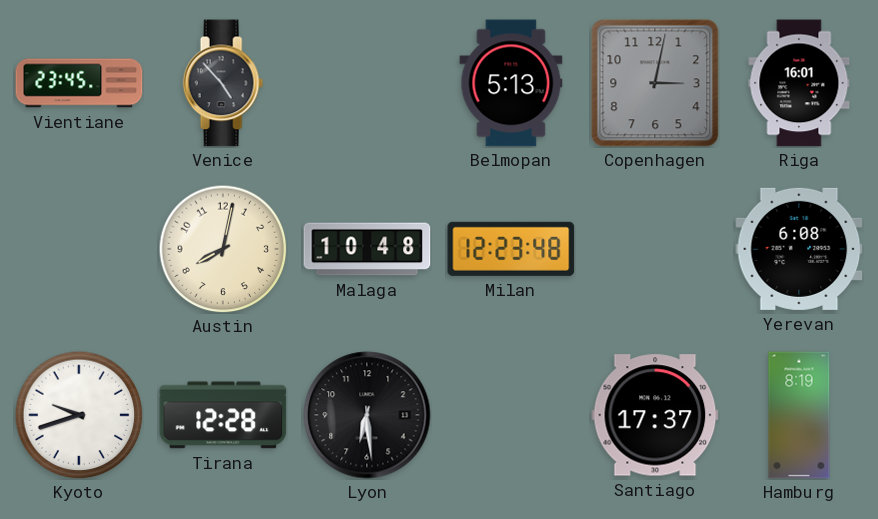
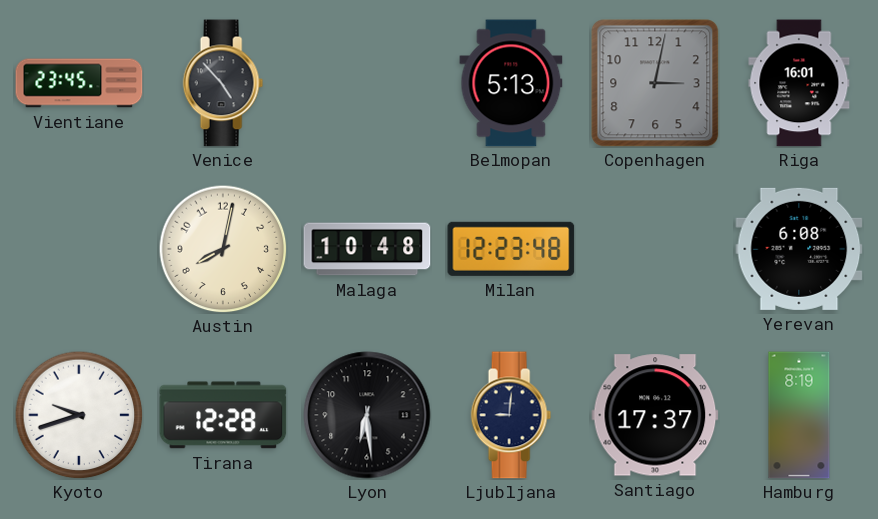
Ljubljana: none -> 9:01 (511, 415)
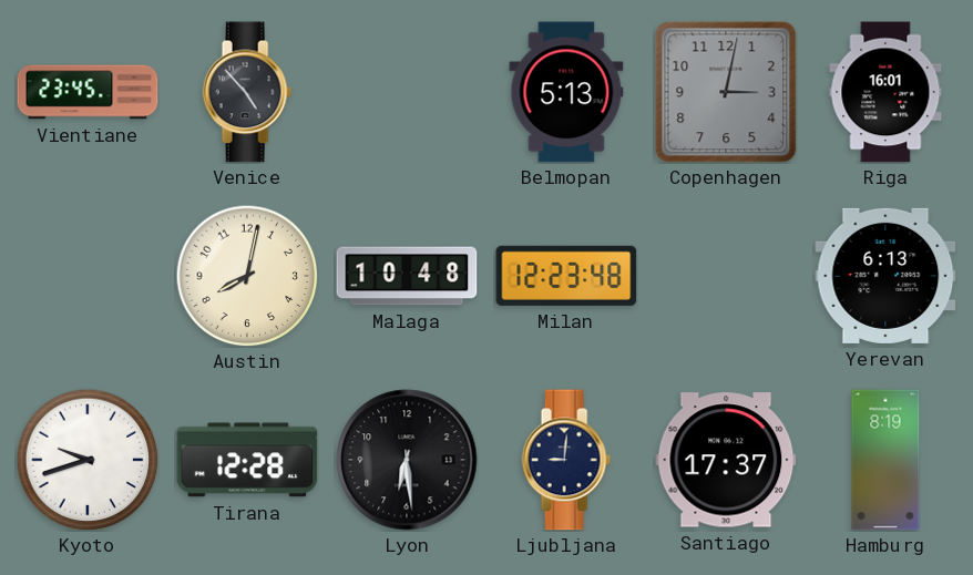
Yerevan: 6:08 -> 6:13 (885, 276)
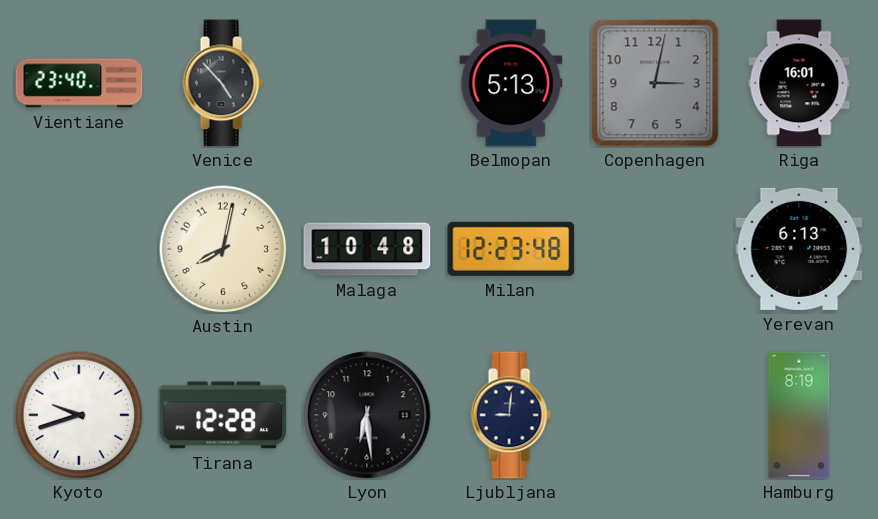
Vientiane: 23:45 -> 23:40 (79, 83)
Santiago: 17:37 -> none (726, 460)
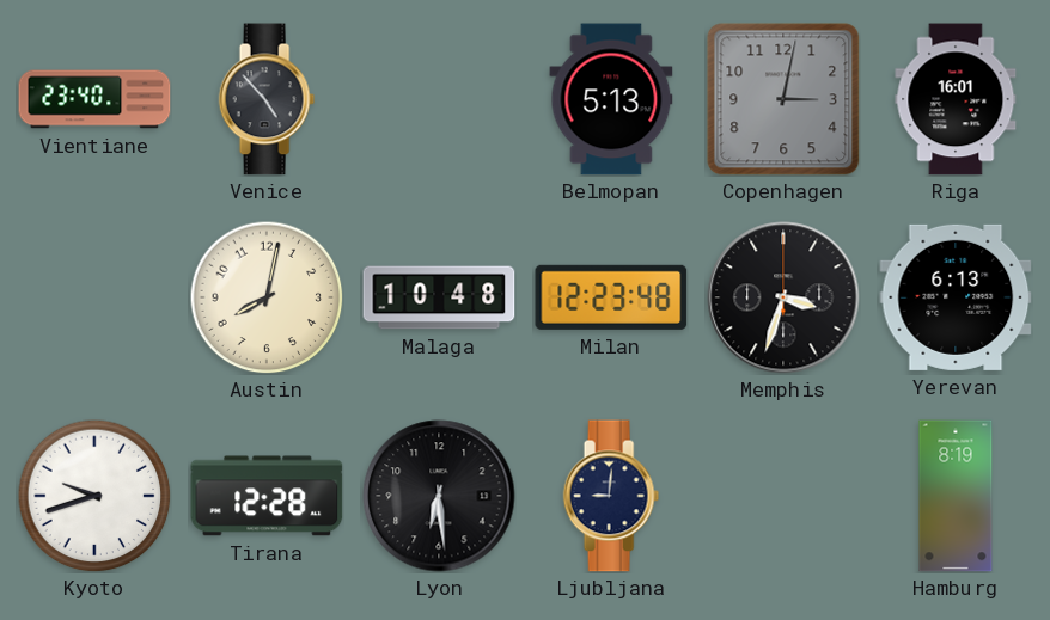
Memphis: none -> 3:33 (783, 297)
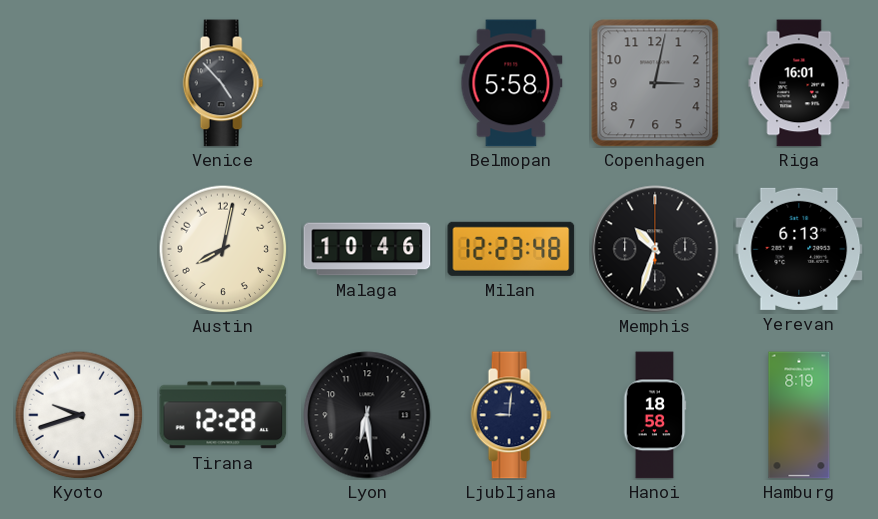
Vientiane: 23:40 -> none (94, 99)
Belmopan: 5:13 -> 5:58 (511, 83)
Malaga: 10:48 -> 10:46 (367, 249)
Memphis: 3:33 -> 10:33 (655, 249)
Hanoi: none -> 18:58 (655, 415)
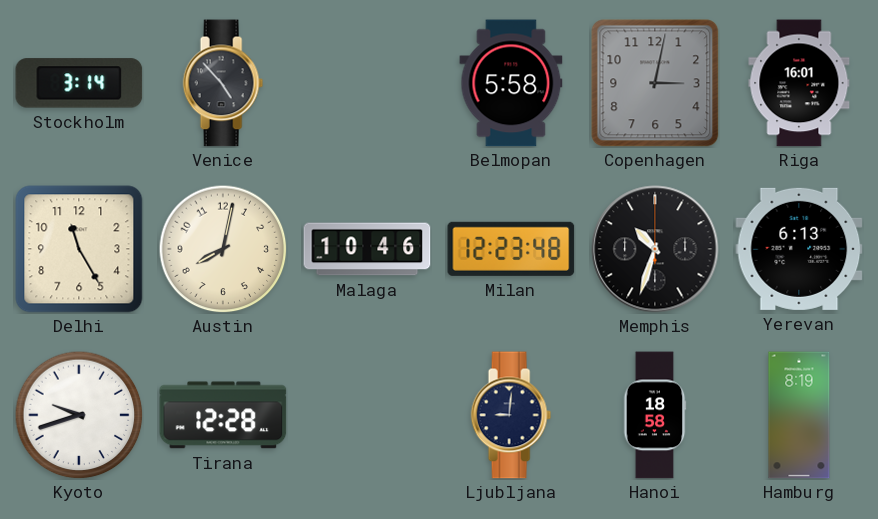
Stockholm: none -> 3:14 (79, 83)
Delhi: none -> 11:25 (79, 249)
Lyon: 6:29 -> none (367, 415)
